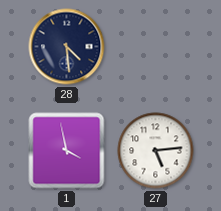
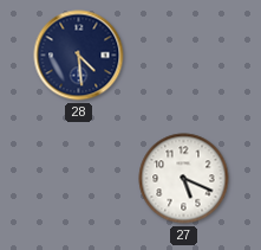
1: 3:58 -> none (67, 151)
27: 5:14 -> 5:19 (184, 179)
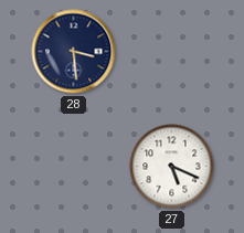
28: 4:29 -> 3:29 (74, 52)
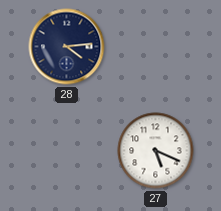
28: 3:29 -> 4:14 (67, 47)
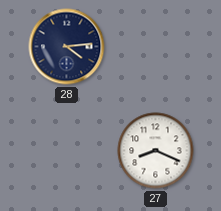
27: 5:19 -> 8:19 (156, 151)
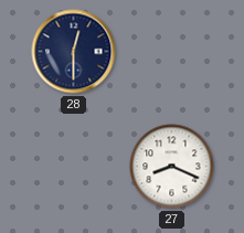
28: 4:14 -> 12:30 (74, 52)
